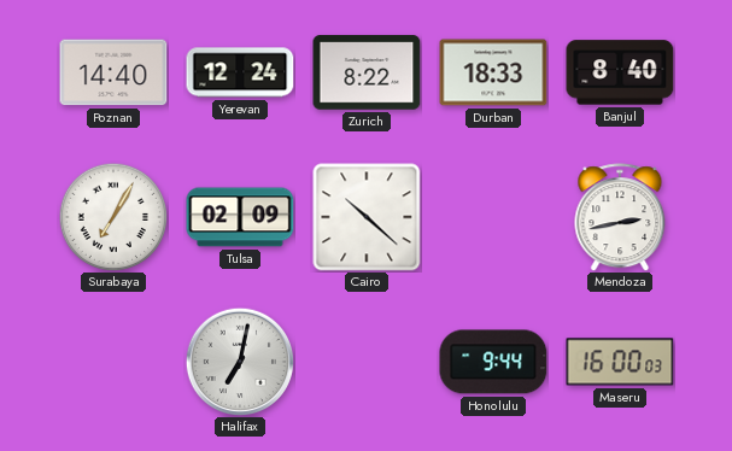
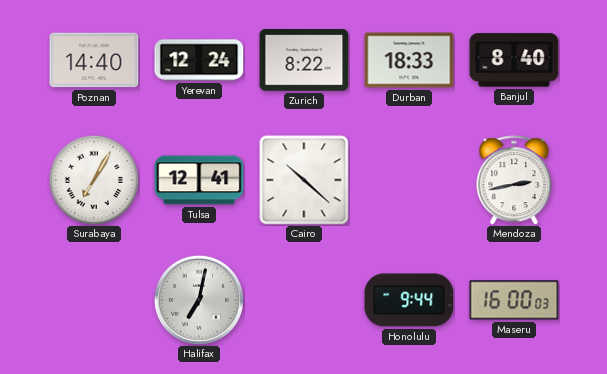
Tulsa: 02:09 -> 12:41 (199, 180)
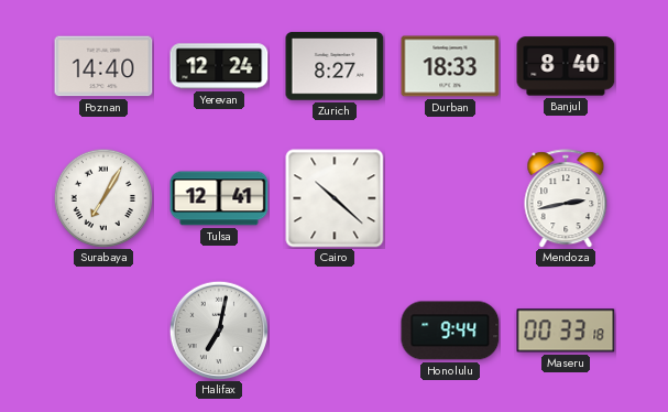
Zurich: 8:22 -> 8:27 (335, 66)
Maseru: 16:00 -> 00:33 (566, 330)
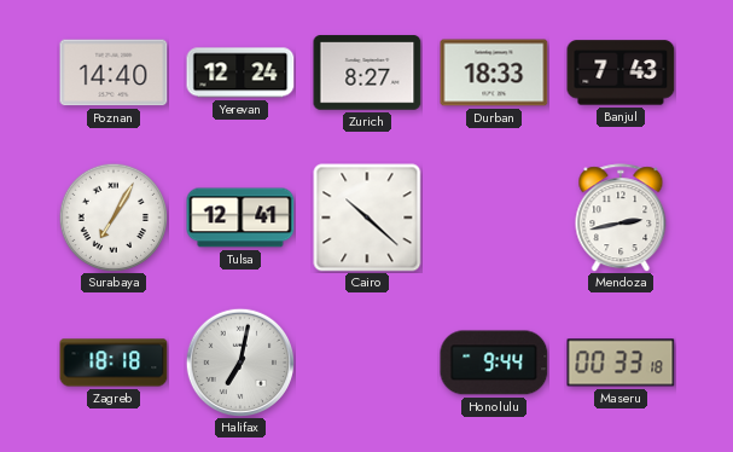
Banjul: 8:40 -> 7:43 (621, 73)
Zagreb: none -> 18:18 (114, 363)
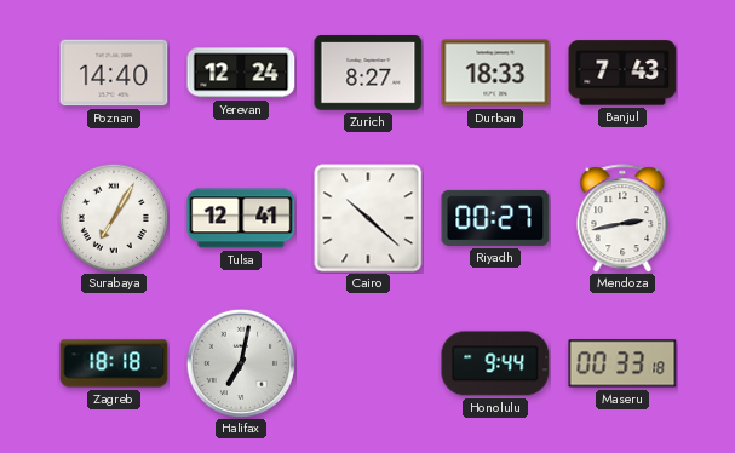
Riyadh: none -> 00:27 (495, 218)
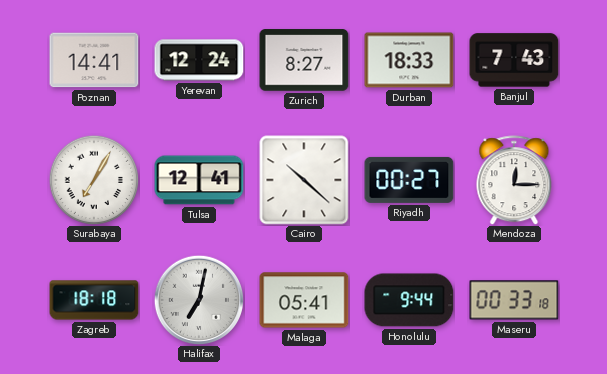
Poznan: 14:40 -> 14:41 (94, 60)
Mendoza: 2:43 -> 12:15 (514, 180)
Malaga: none -> 05:41 (304, 300)
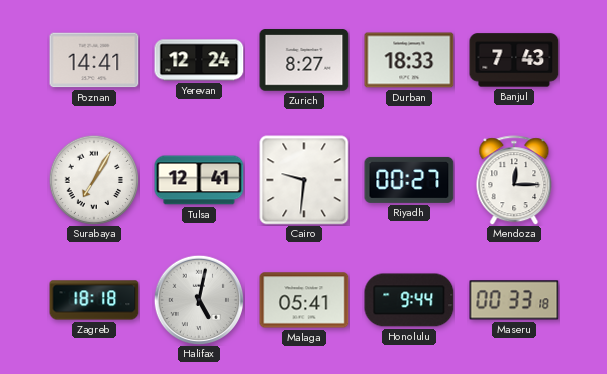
Cairo: 10:22 -> 9:31 (304, 180)
Halifax: 7:02 -> 5:02 (199, 300)
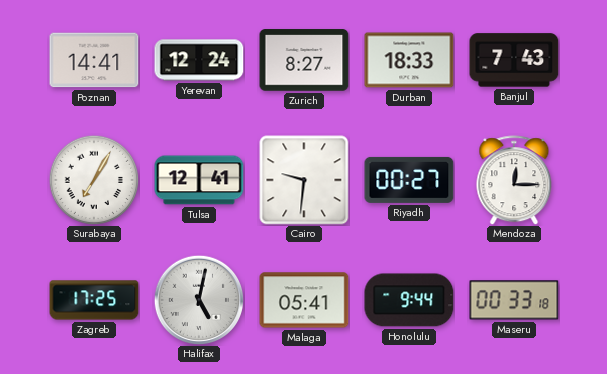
Zagreb: 18:18 -> 17:25 (94, 300)
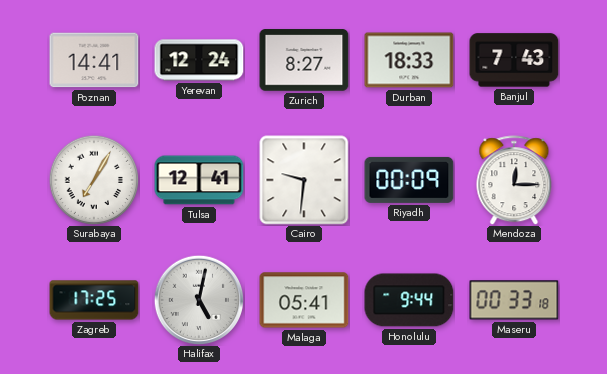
Riyadh: 00:27 -> 00:09 (409, 180)
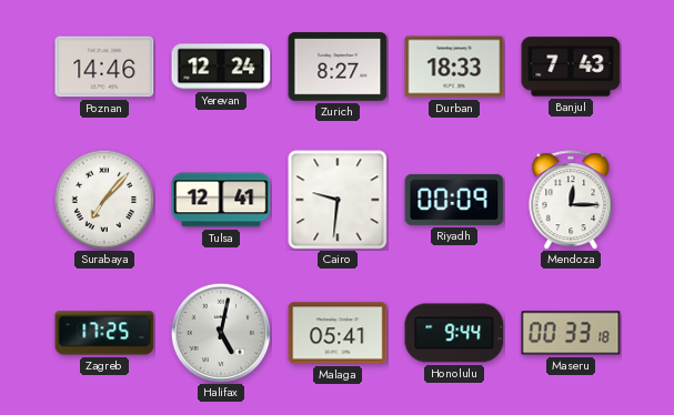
Poznan: 14:41 -> 14:46 (104, 67)
Surabaya: 7:05 -> 7:07 (104, 200)
